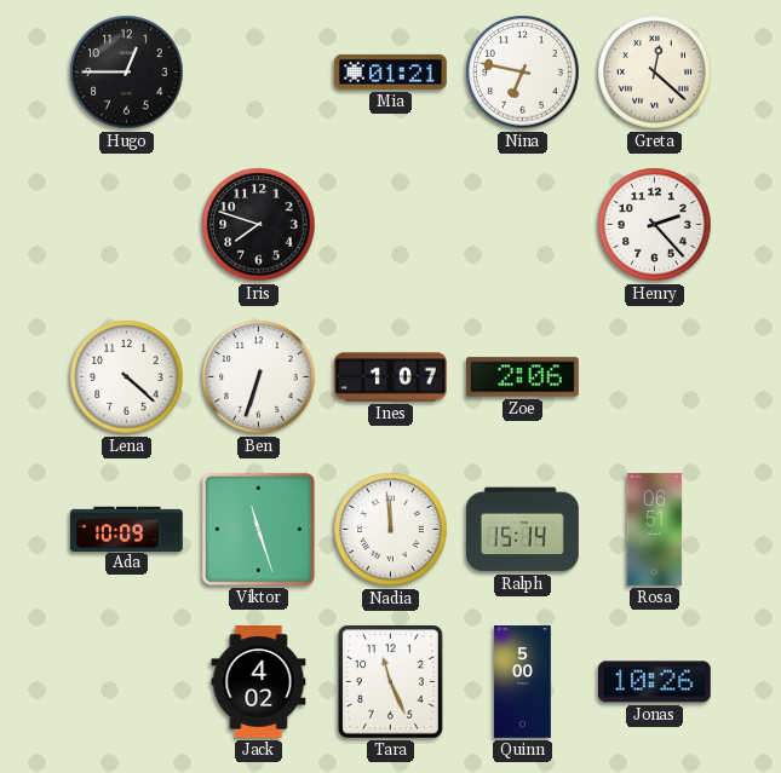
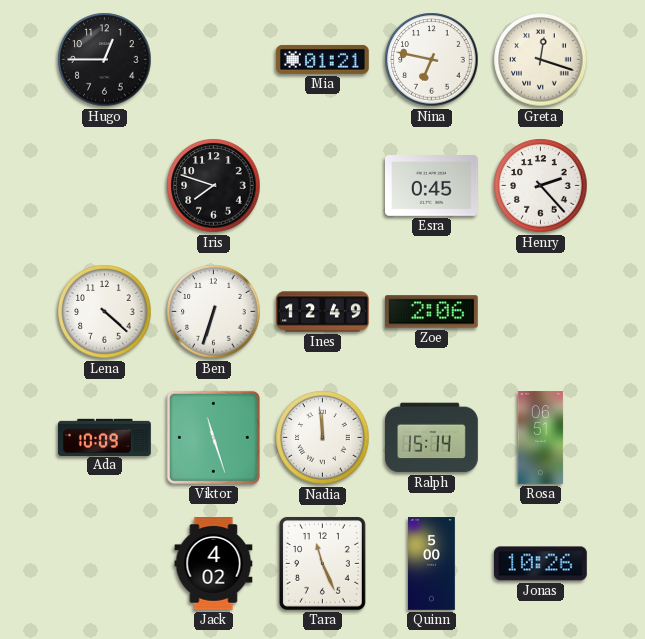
Greta: 12:22 -> 12:18 (541, 60)
Esra: none -> 0:45 (432, 186)
Ines: 1:07 -> 12:49 (323, 312)
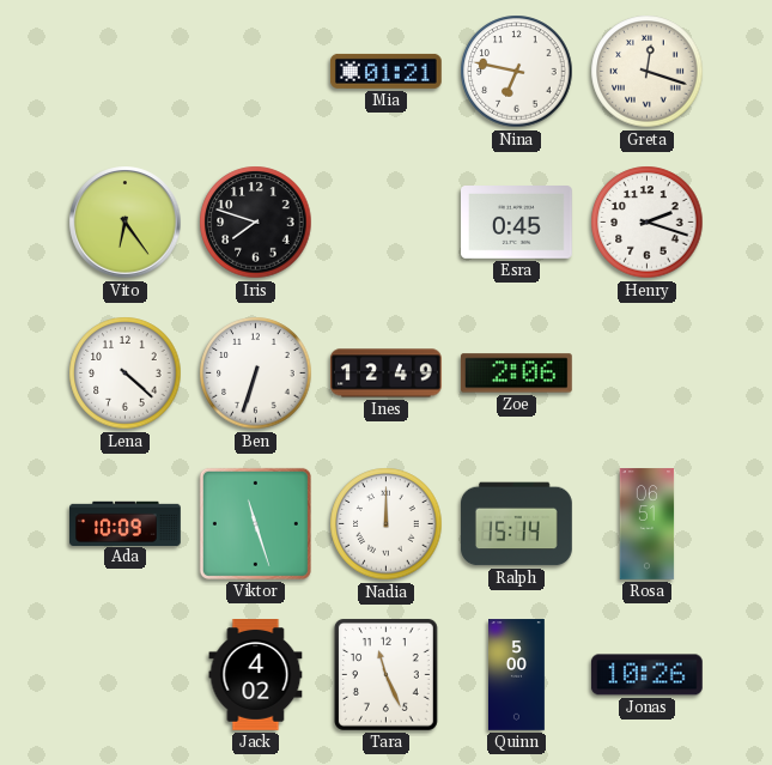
Hugo: 12:45 -> none (105, 60)
Vito: none -> 6:24 (126, 223)
Henry: 2:23 -> 2:18 (648, 223)
Nadia: 11:59 -> 12:00 (387, 524)
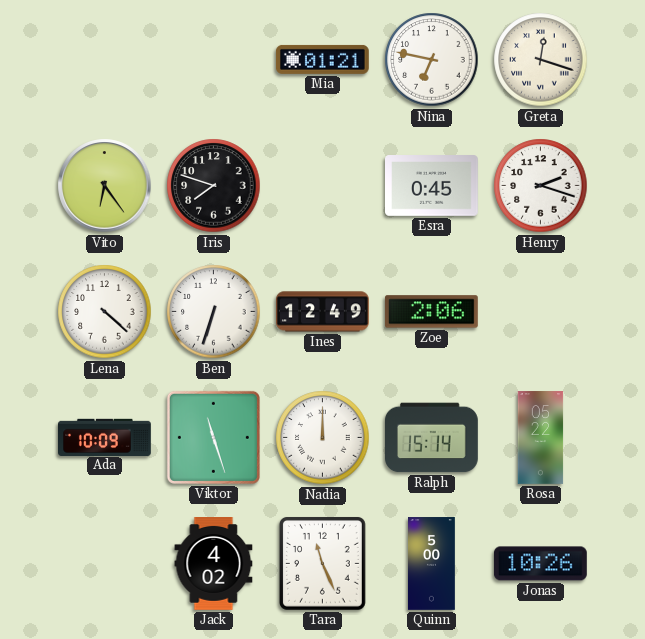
Rosa: 06:51 -> 05:22 (541, 438)
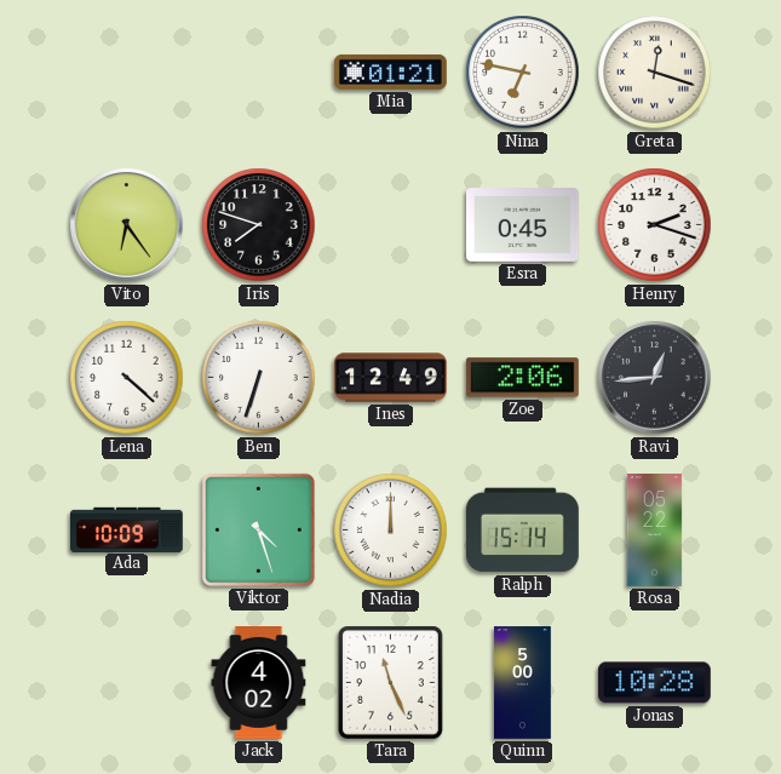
Ravi: none -> 12:44 (655, 378)
Viktor: 11:27 -> 4:27 (258, 529)
Jonas: 10:26 -> 10:28 (654, 683)
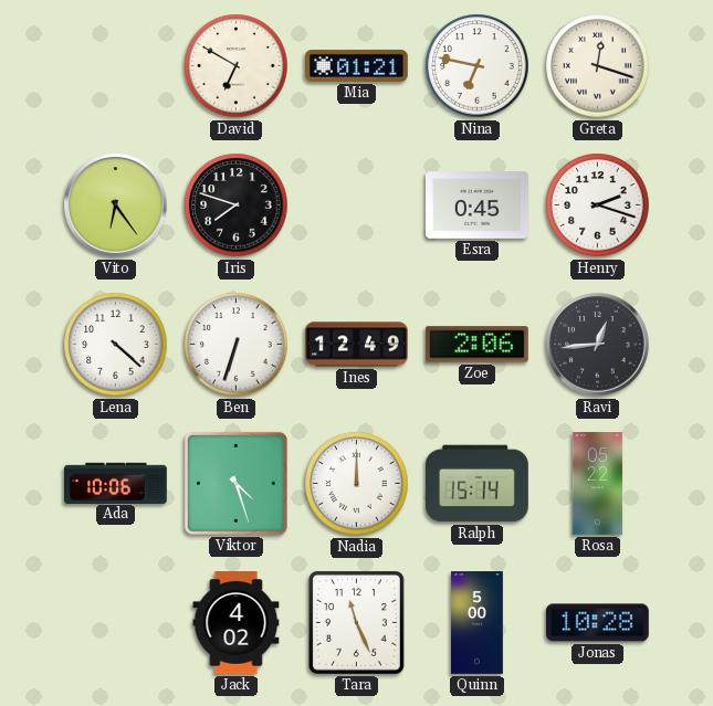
David: none -> 6:50 (237, 66)
Ada: 10:09 -> 10:06 (116, 483)
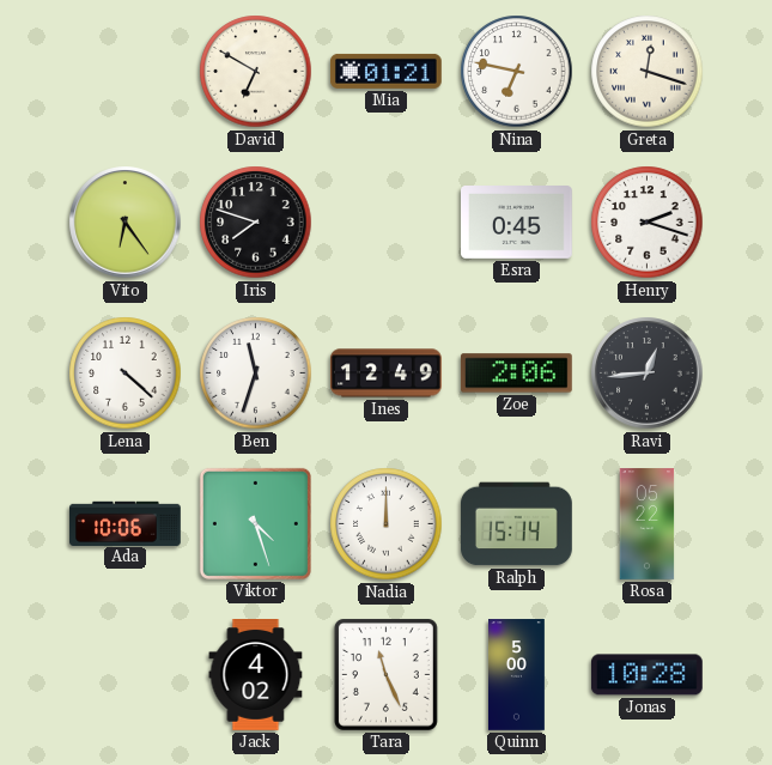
Ben: 6:33 -> 11:33 (256, 374)
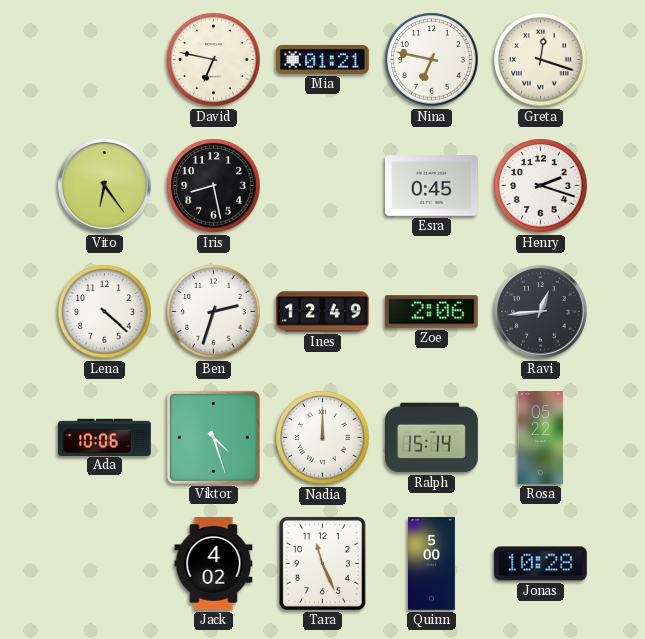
David: 6:50 -> 6:47 (214, 60)
Iris: 7:48 -> 8:28 (214, 186)
Ben: 11:33 -> 2:33 (214, 312)
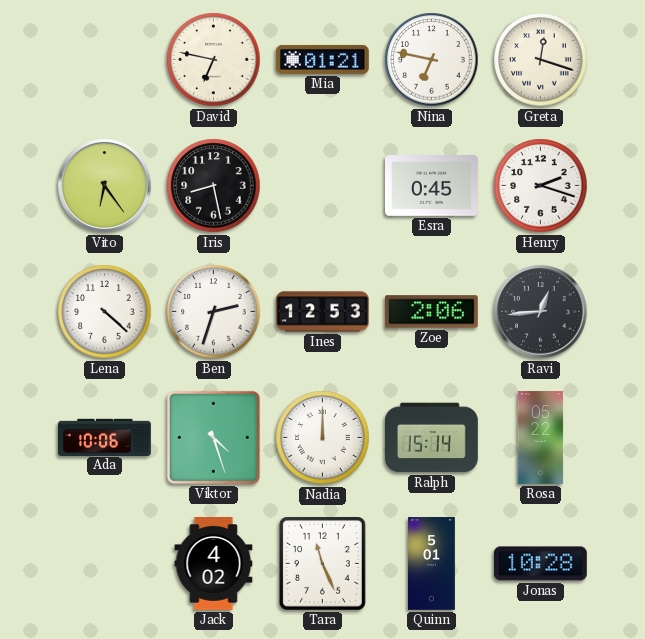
Ines: 12:49 -> 12:53 (323, 312)
Quinn: 5:00 -> 5:01 (432, 564)
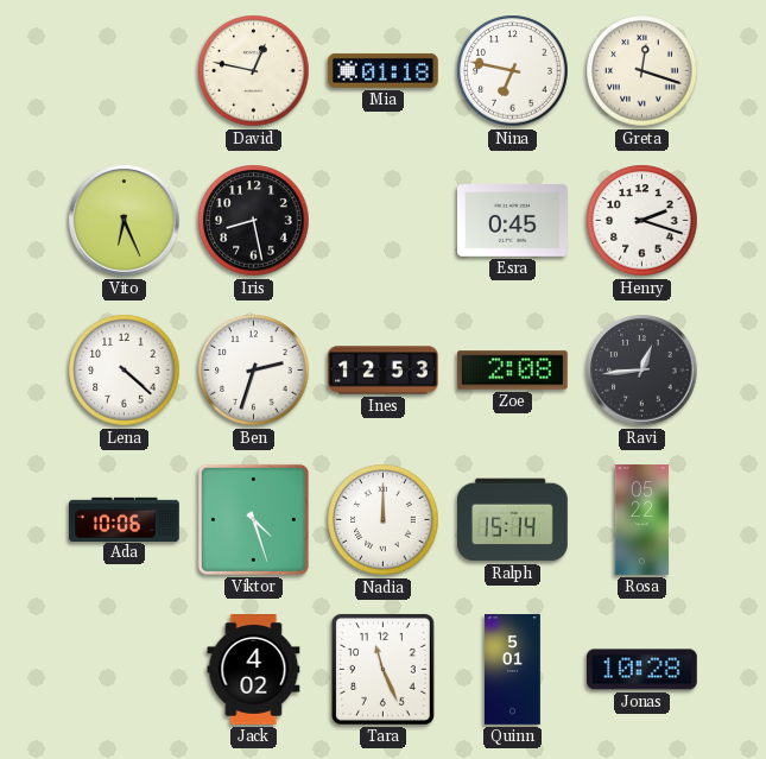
David: 6:47 -> 12:47 (254, 71)
Mia: 01:21 -> 01:18 (384, 70)
Vito: 6:24 -> 6:26 (125, 221)
Zoe: 2:06 -> 2:08 (513, 371)
